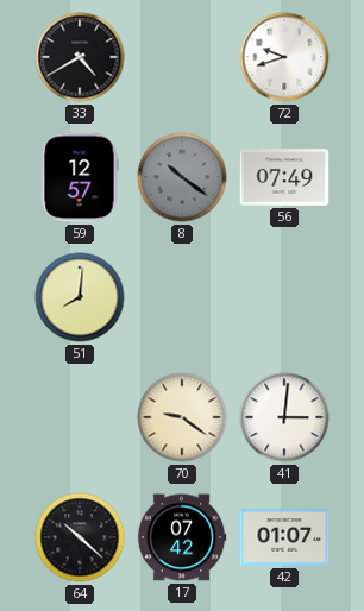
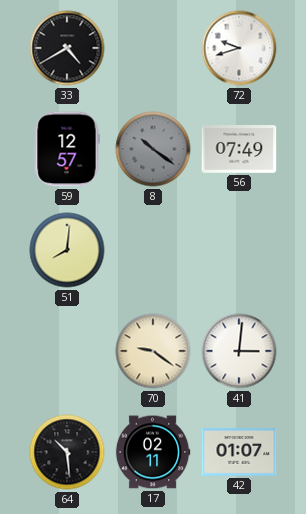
64: 10:22 -> 10:29 (67, 452)
17: 07:42 -> 02:11 (153, 452)
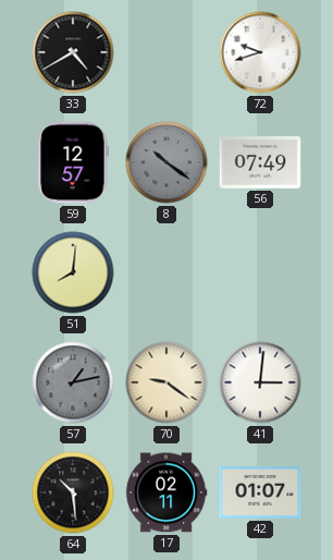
57: none -> 1:13 (73, 382)
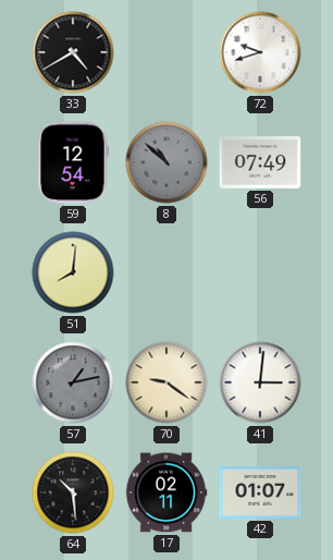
59: 12:57 -> 12:54 (73, 162)
8: 10:21 -> 10:52 (166, 162)
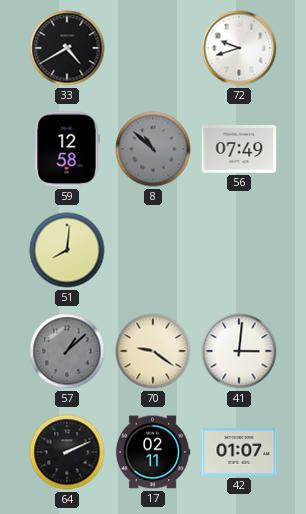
59: 12:54 -> 12:58 (67, 149)
57: 1:13 -> 1:08 (67, 351)
64: 10:29 -> 2:11 (67, 452)
